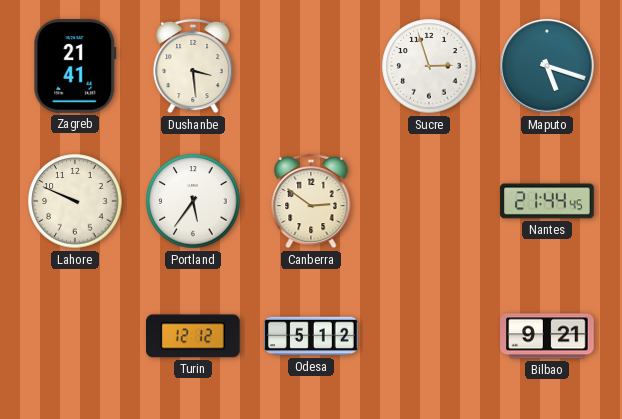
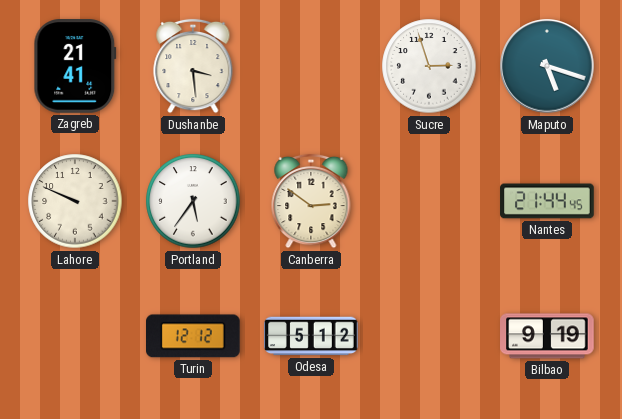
Bilbao: 9:21 -> 9:19 (547, 336)
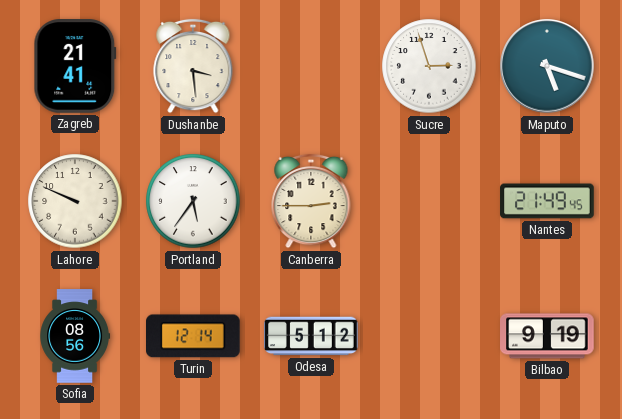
Canberra: 2:51 -> 2:45 (311, 201)
Nantes: 21:44 -> 21:49 (547, 201)
Sofia: none -> 08:56 (75, 336)
Turin: 12:12 -> 12:14 (194, 336)
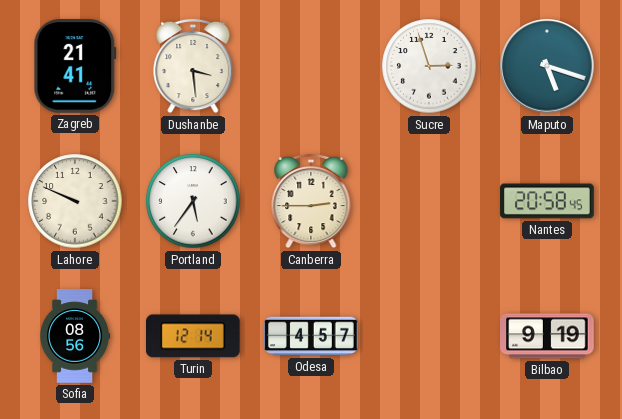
Nantes: 21:49 -> 20:58 (547, 201)
Odesa: 5:12 -> 4:57 (311, 336)
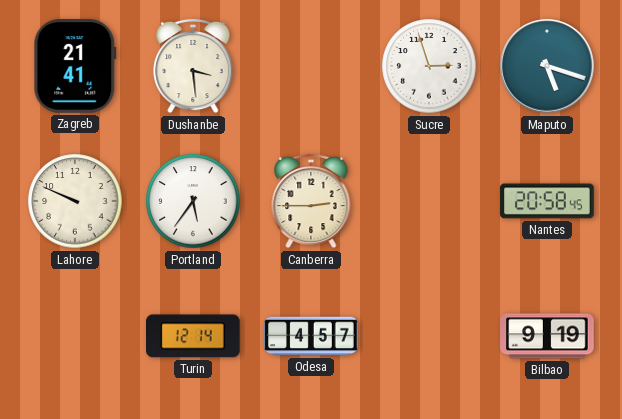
Sofia: 08:56 -> none (75, 336)
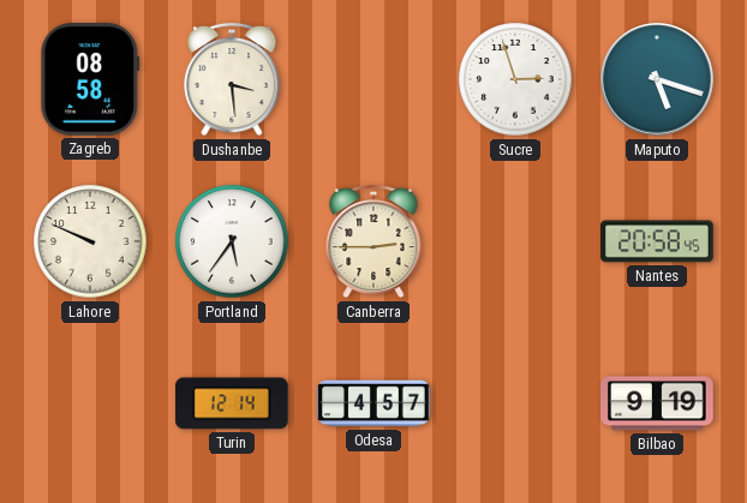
Zagreb: 21:41 -> 08:58 (90, 79)
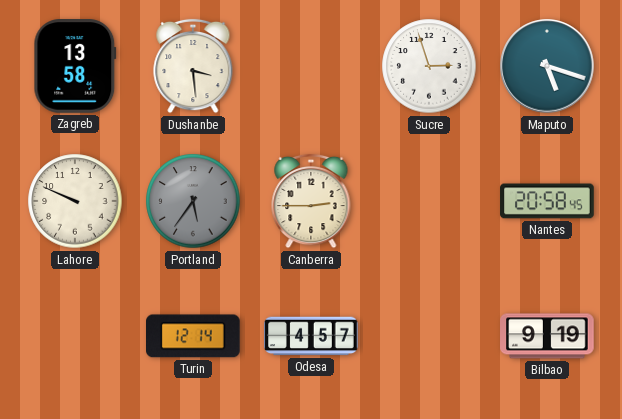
Zagreb: 08:58 -> 13:58 (75, 66)
Portland dial: white -> grey (193, 201)
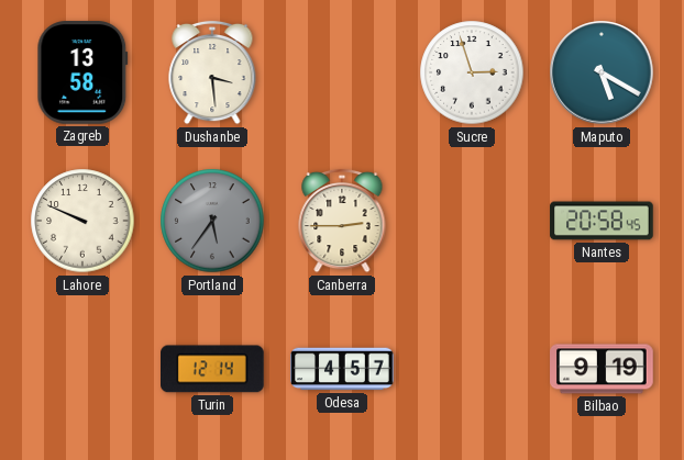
Maputo: 5:18 -> 5:20 (602, 72)
